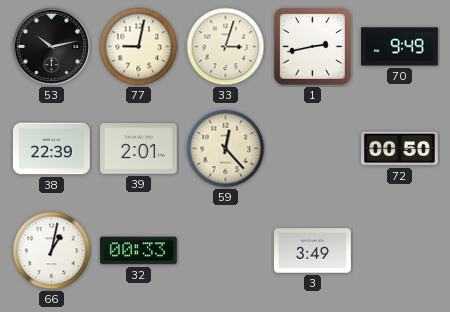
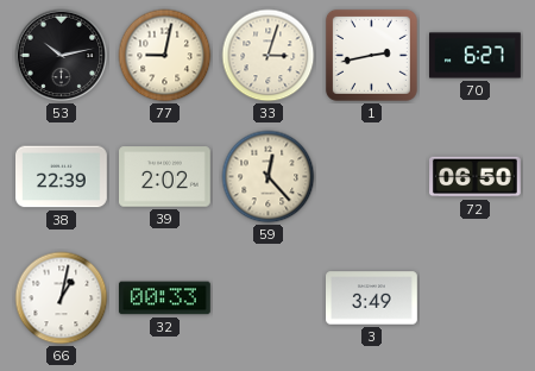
70: 9:49 -> 6:27 (476, 56)
39: 2:01 -> 2:02 (165, 177)
72: 00:50 -> 06:50 (476, 177)
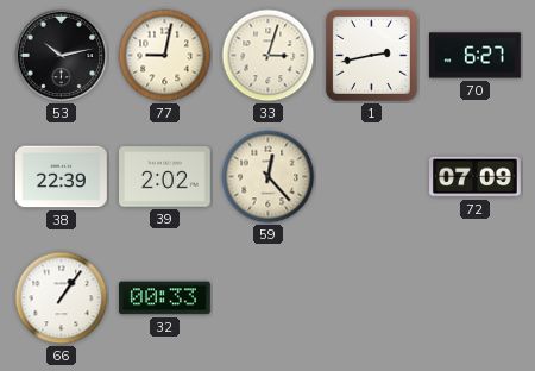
72: 06:50 -> 07:09 (476, 177)
66: 1:02 -> 1:06 (62, 298)
3: 3:49 -> none (372, 298)
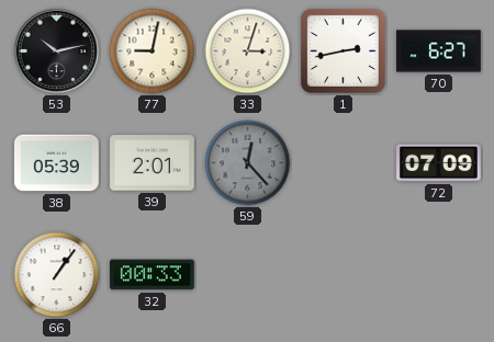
38: 22:39 -> 05:39 (57, 163)
39: 2:02 -> 2:01 (153, 163)
59 dial: cream -> grey (248, 163)
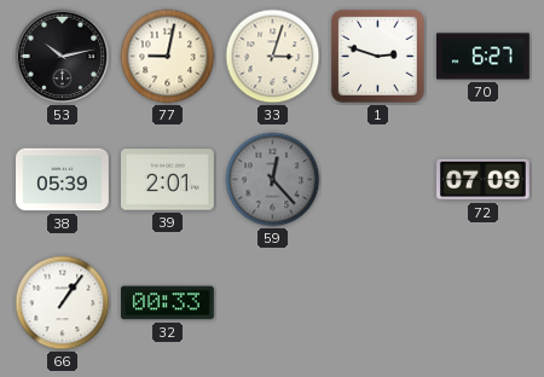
1: 2:43 -> 2:48 (377, 56)
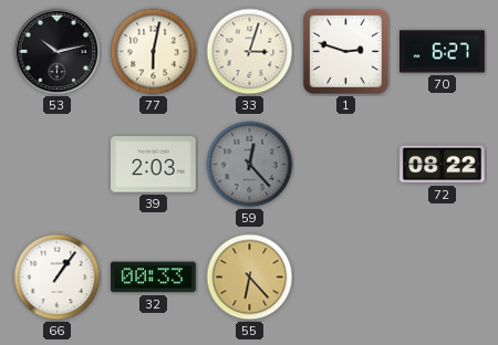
77: 9:02 -> 6:02 (154, 52)
38: 05:39 -> none (63, 180)
39: 2:01 -> 2:03 (154, 165)
72: 07:09 -> 08:22 (443, 165)
55: none -> 6:23 (250, 278)
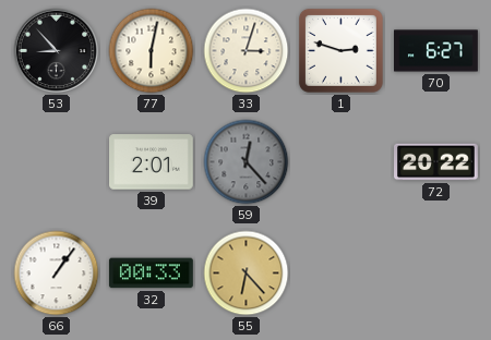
53: 10:13 -> 8:53 (57, 51)
39: 2:03 -> 2:01 (152, 162)
72: 08:22 -> 20:22 (436, 162)
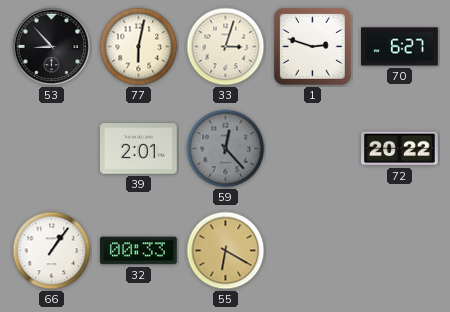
55: 6:23 -> 6:20 (226, 251)
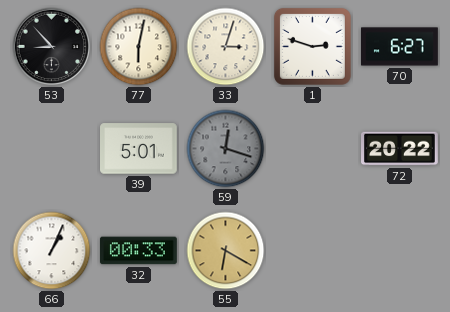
39: 2:01 -> 5:01 (139, 149)
59: 12:23 -> 12:18 (226, 149)
66: 1:06 -> 1:04 (52, 251)
